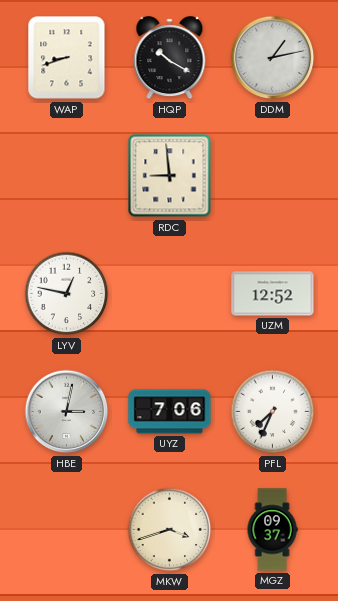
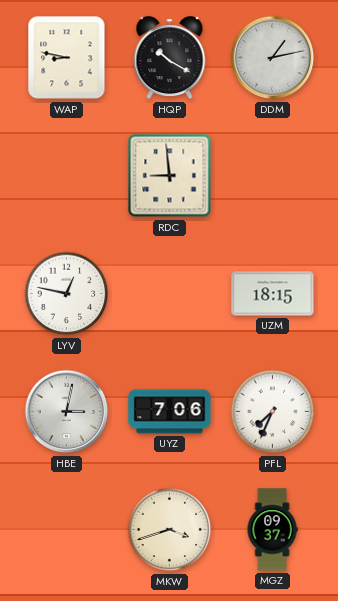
WAP: 8:42 -> 8:47 (67, 58)
UZM: 12:52 -> 18:15 (273, 294)
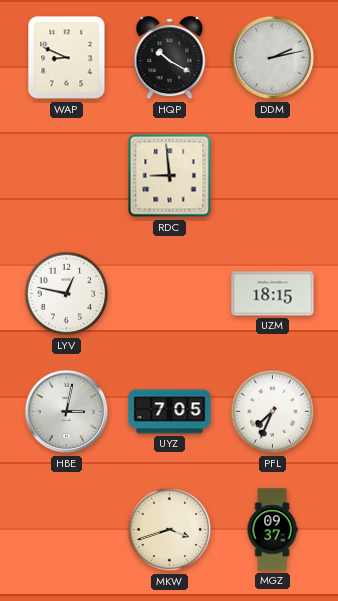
WAP: 8:47 -> 8:49 (67, 58)
DDM: 1:13 -> 2:13 (273, 58)
UYZ: 7:06 -> 7:05 (170, 412)
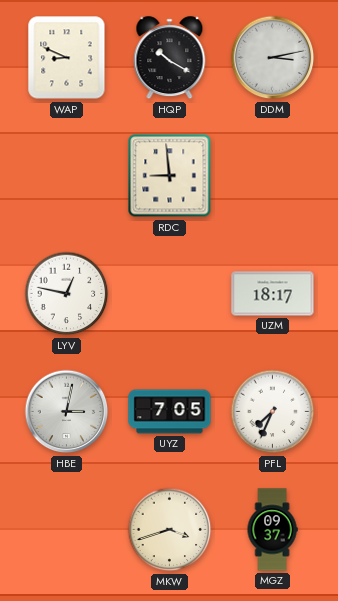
DDM: 2:13 -> 3:13 (273, 58)
UZM: 18:15 -> 18:17 (273, 294)
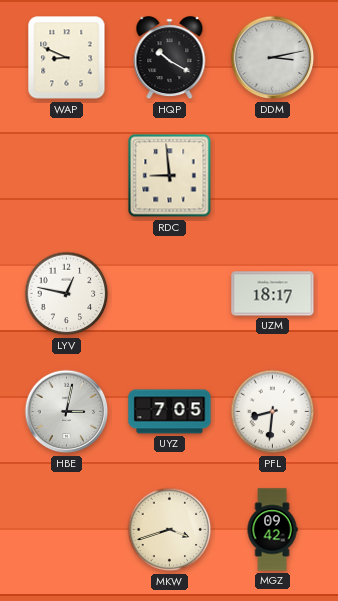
PFL: 7:34 -> 8:31 (273, 412)
MGZ: 09:37 -> 09:42 (272, 530)
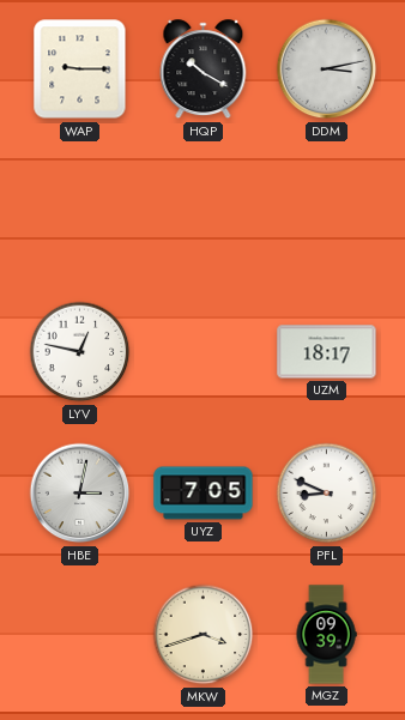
WAP: 8:49 -> 9:15 (80, 69)
RDC: 8:59 -> none (170, 176)
PFL: 8:31 -> 8:49 (327, 494)
MGZ: 09:42 -> 09:39 (326, 635)
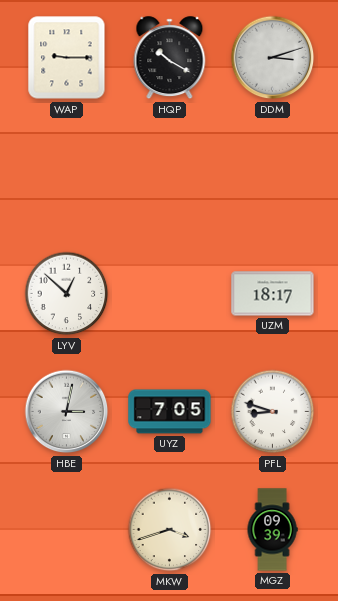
DDM: 3:13 -> 3:12 (273, 58)
LYV: 12:47 -> 12:52 (67, 294)
PFL: 8:49 -> 8:48 (273, 412)
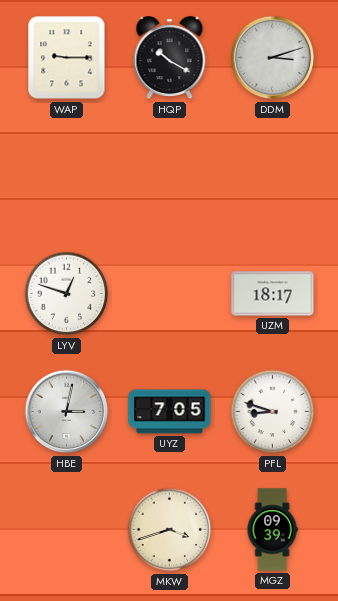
LYV: 12:52 -> 12:48 (67, 294)
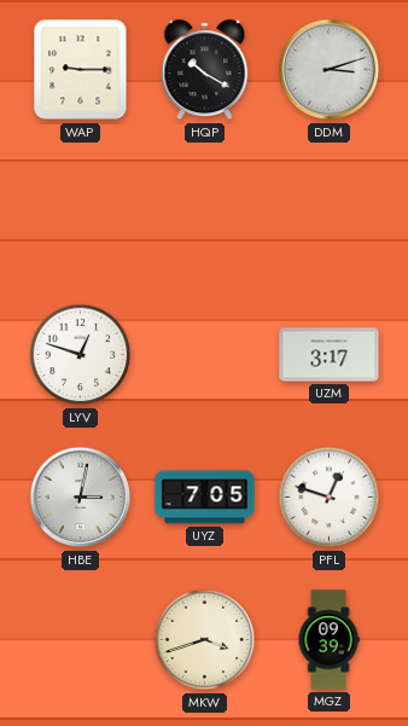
UZM: 18:17 -> 3:17 (330, 355)
PFL: 8:48 -> 12:48 (330, 498)
